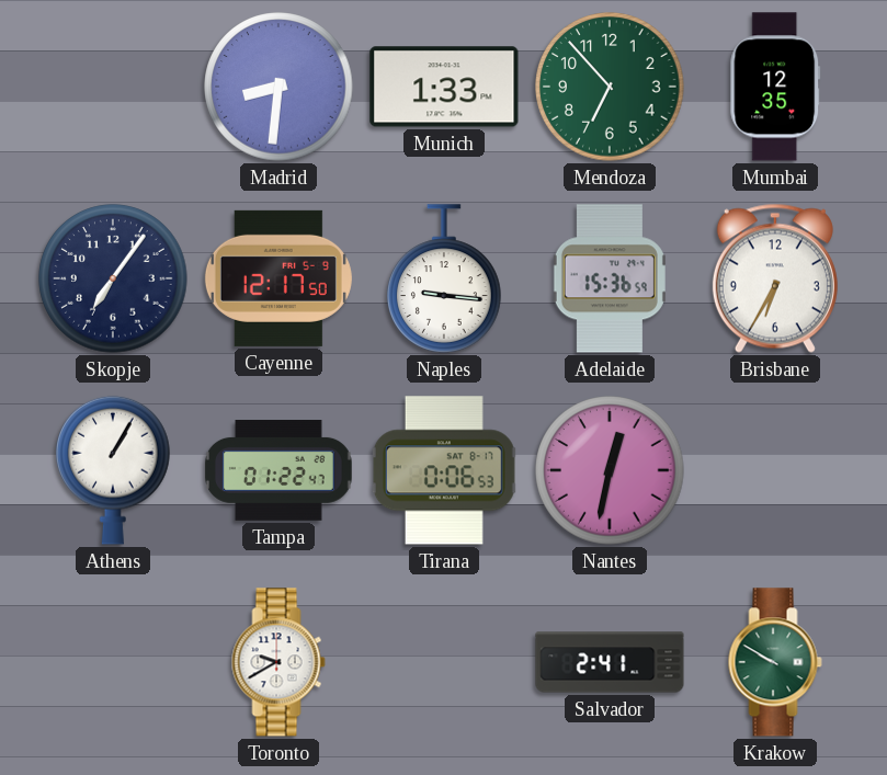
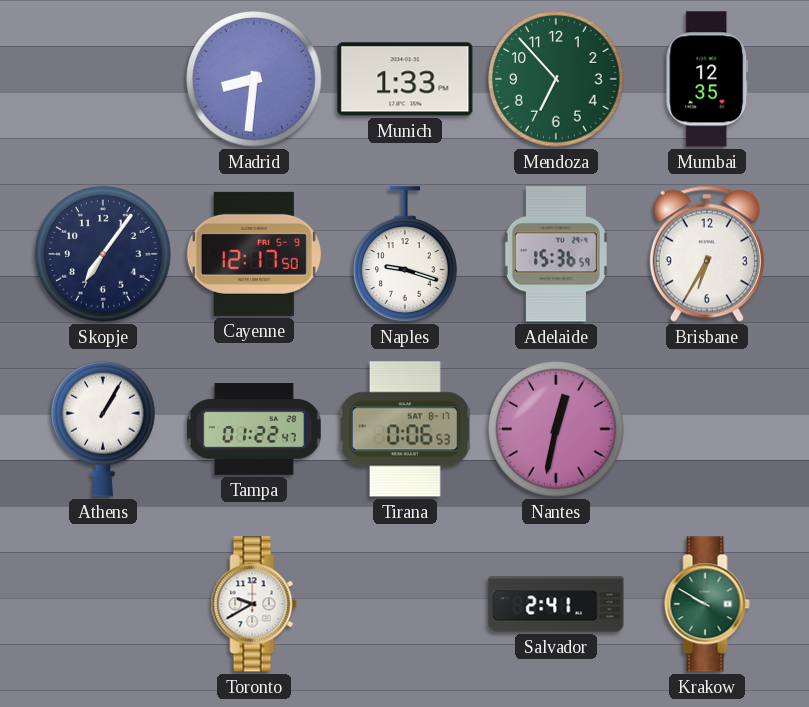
Naples: 9:16 -> 9:18 (406, 254)
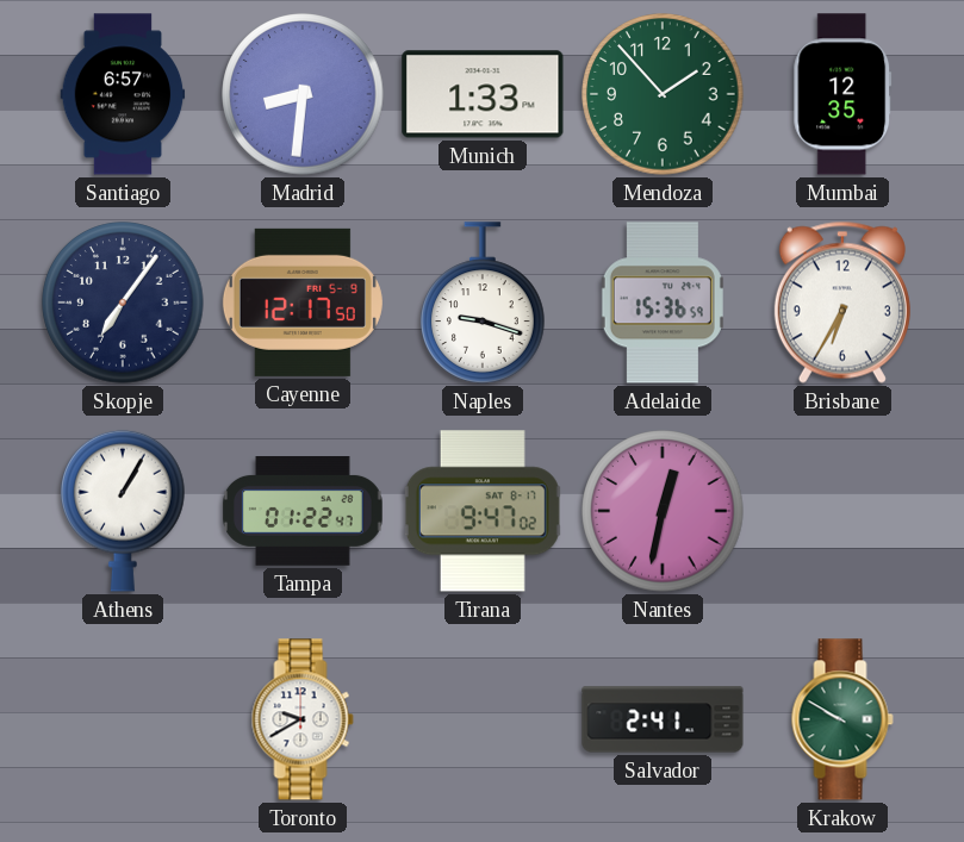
Santiago: none -> 6:57 (123, 94)
Mendoza: 6:53 -> 1:53 (663, 94)
Tirana: 0:06 -> 9:47 (483, 511)
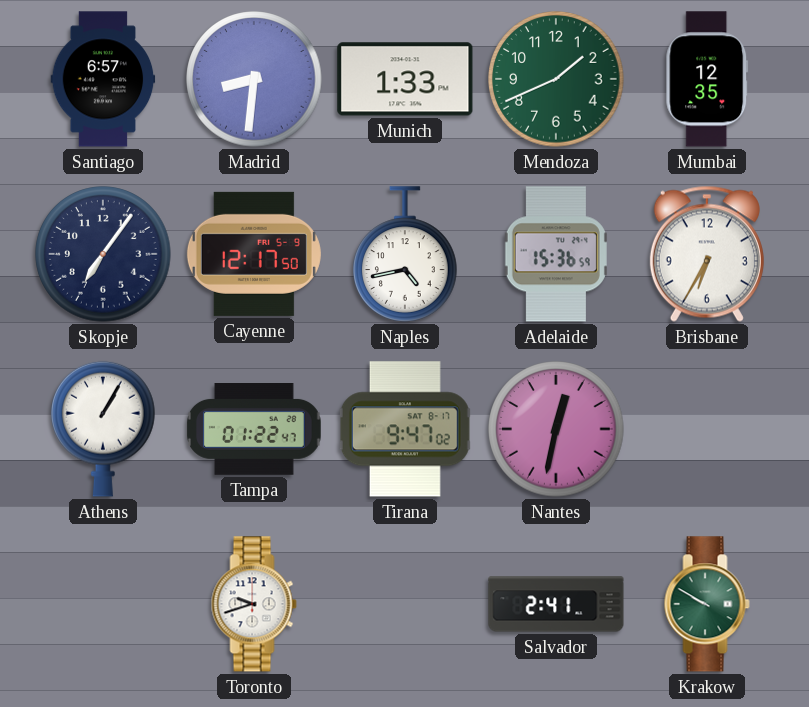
Mendoza: 1:53 -> 1:41 (556, 79)
Naples: 9:18 -> 4:43 (406, 254)
Toronto: 9:40 -> 9:42 (254, 604)
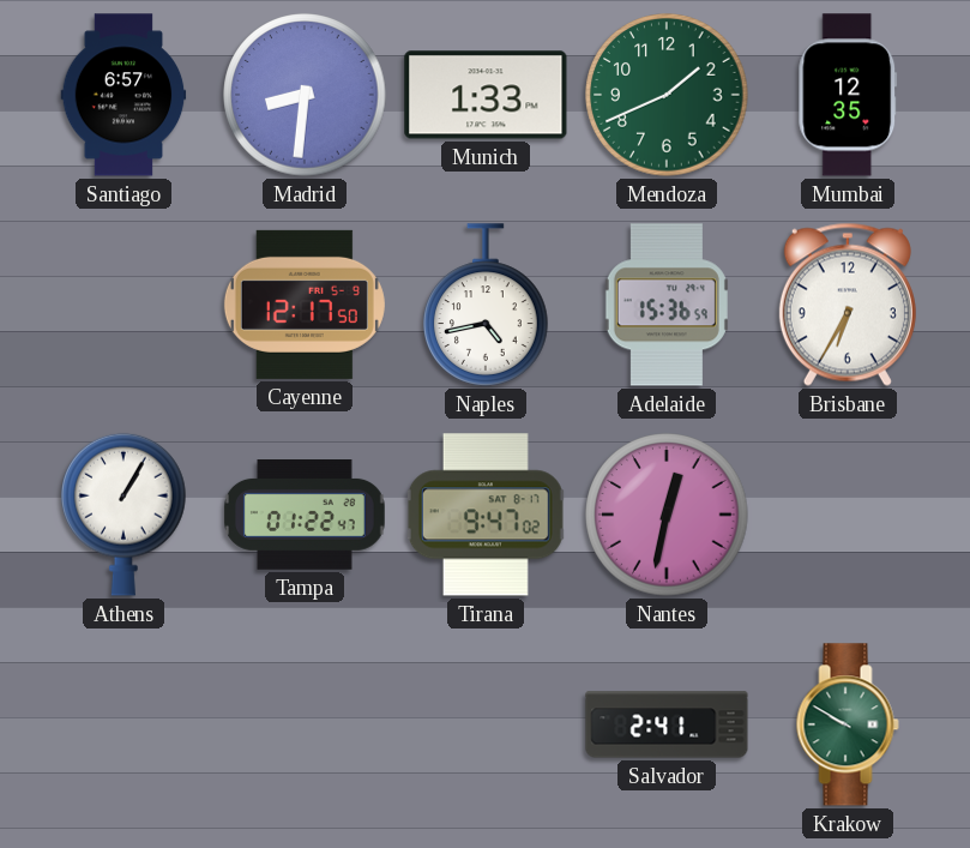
Skopje: 7:06 -> none (103, 254)
Toronto: 9:42 -> none (254, 604)
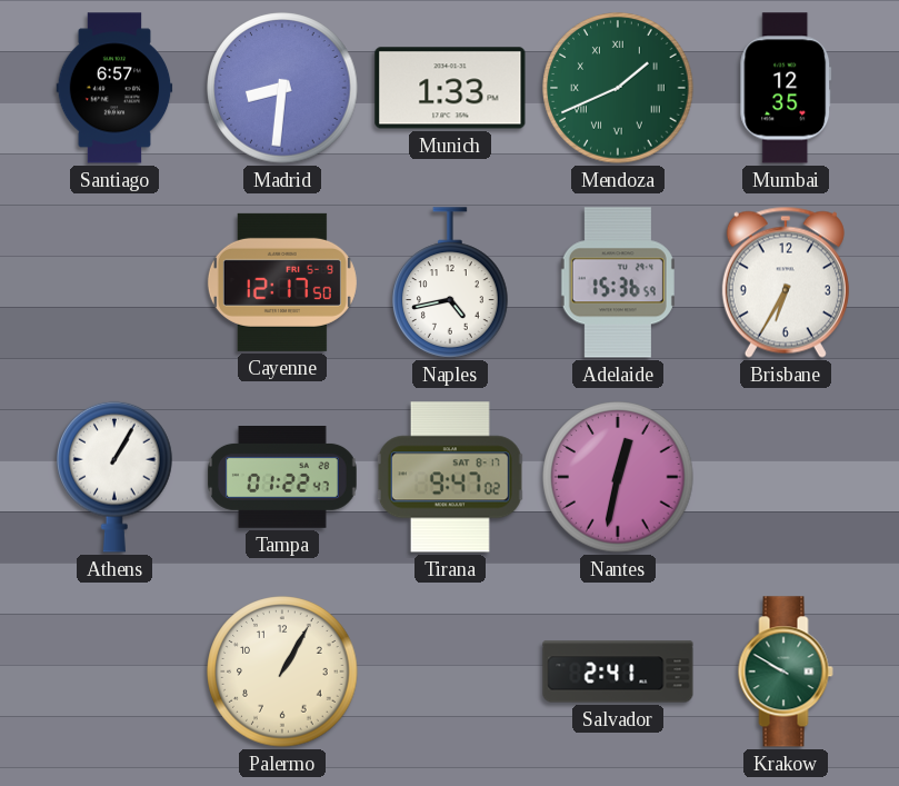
Mendoza numerals: Arabic -> Roman (618, 88)
Palermo: none -> 1:05 (282, 671)
